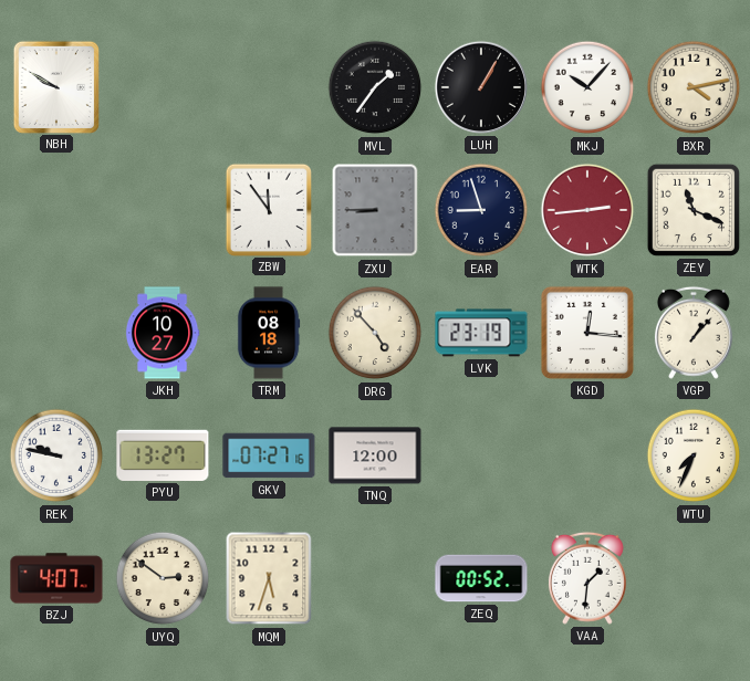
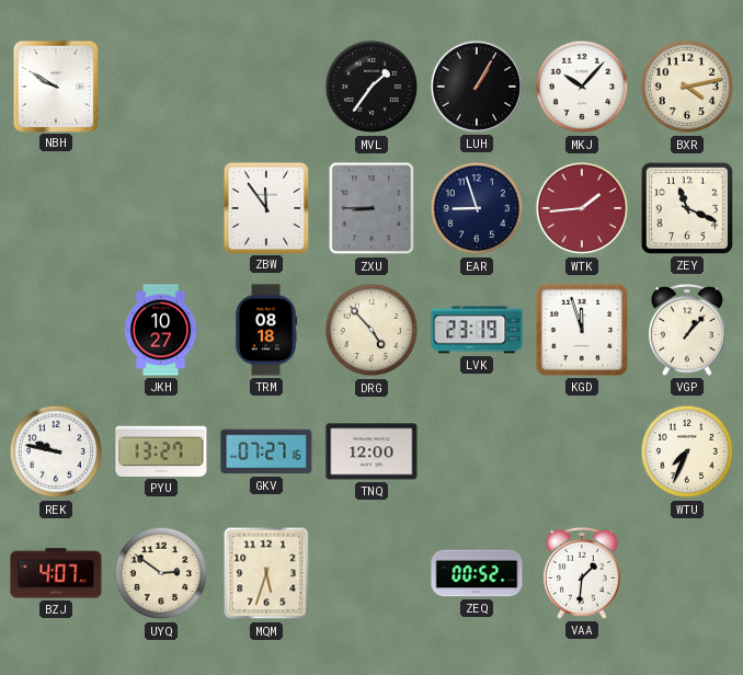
WTK: 2:44 -> 1:44 (582, 208)
KGD: 12:16 -> 11:57 (582, 330)
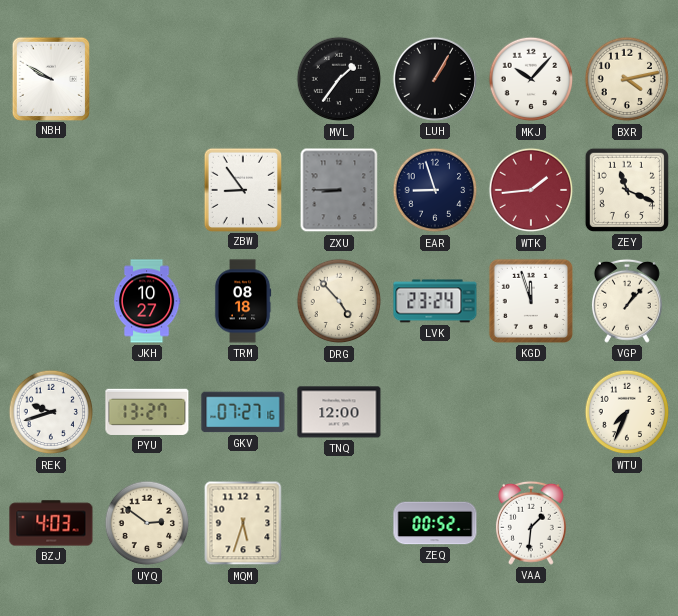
ZBW: 11:54 -> 8:54 (242, 189)
LVK: 23:19 -> 23:24 (435, 301)
REK: 9:47 -> 9:42 (51, 412)
BZJ: 4:07 -> 4:03 (51, 523)
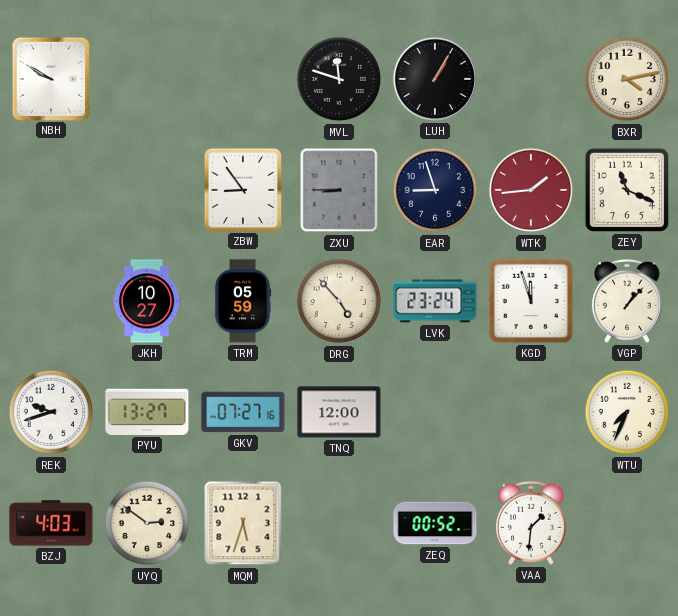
MVL: 1:36 -> 11:48 (339, 79)
MKJ: 10:07 -> none (531, 79)
TRM: 08:18 -> 05:59 (243, 301)
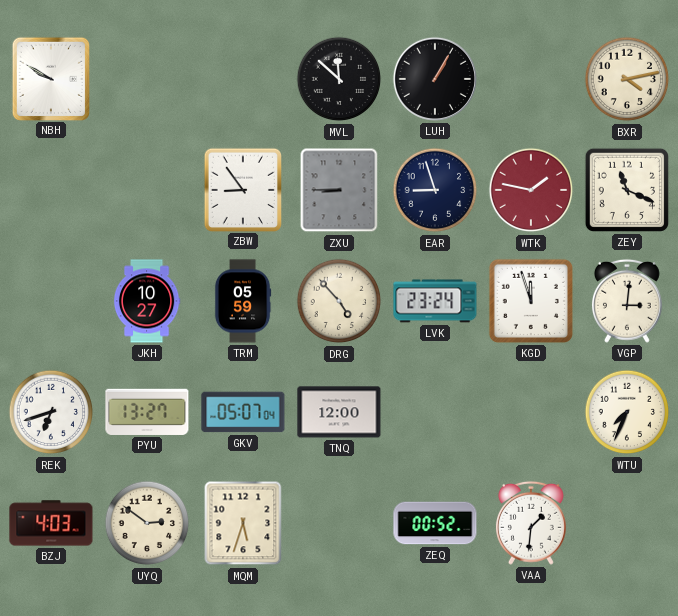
MVL: 11:48 -> 11:52 (339, 79)
WTK: 1:44 -> 1:47 (531, 190)
VGP: 1:07 -> 3:01 (627, 301)
REK: 9:42 -> 6:42 (51, 412)
GKV: 07:27 -> 05:07 (243, 412)
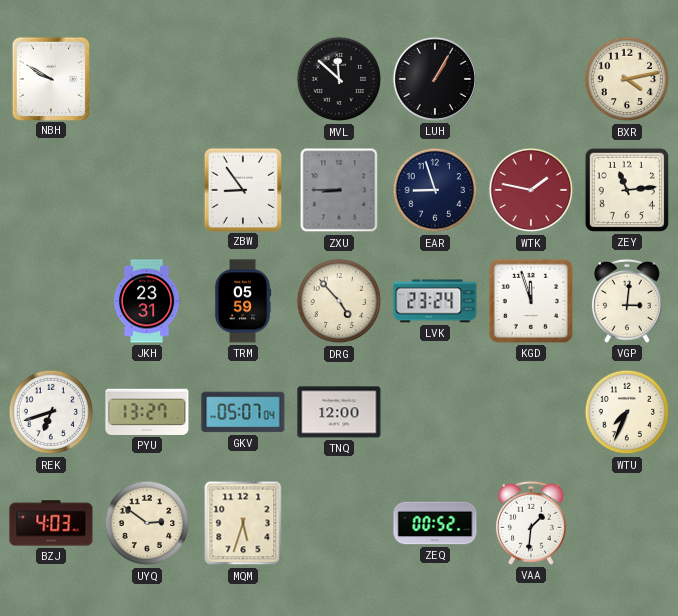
ZEY: 11:19 -> 11:14 (627, 190)
JKH: 10:27 -> 23:31 (147, 301)
